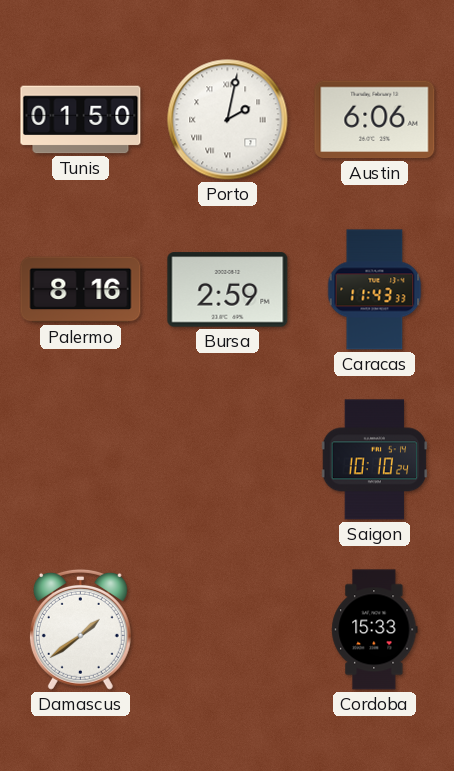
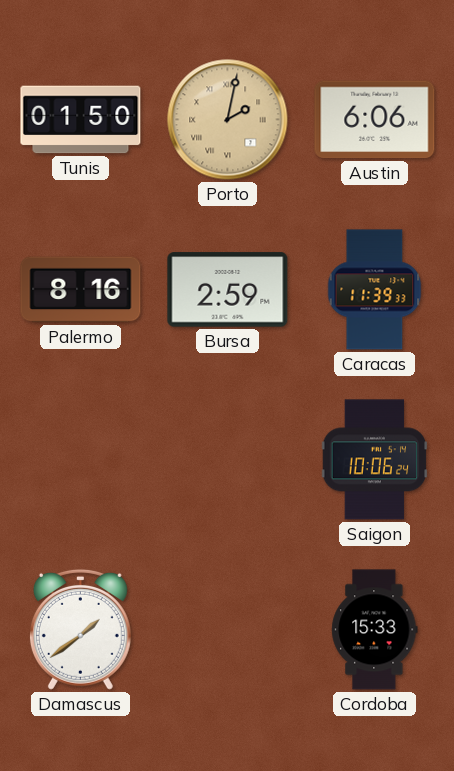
Porto dial: white -> champagne (228, 120)
Caracas: 11:43 -> 11:39 (375, 290)
Saigon: 10:10 -> 10:06 (375, 460)
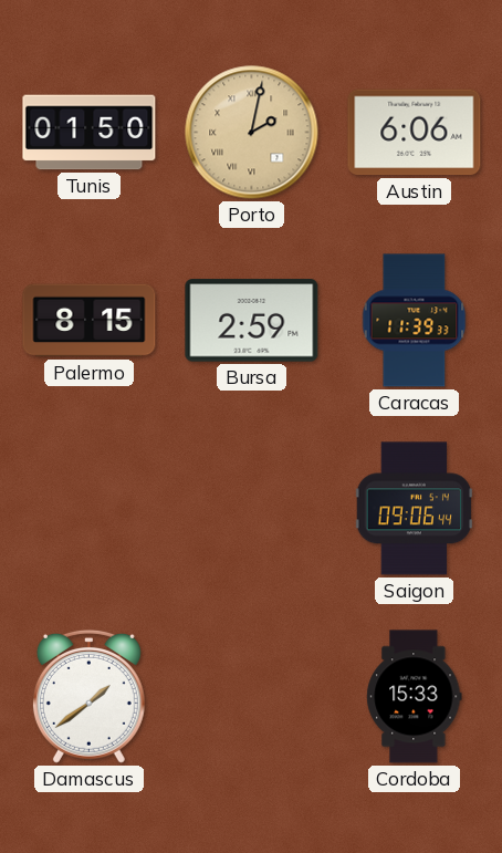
Palermo: 8:16 -> 8:15 (90, 321)
Saigon: 10:06 -> 09:06 (415, 509)
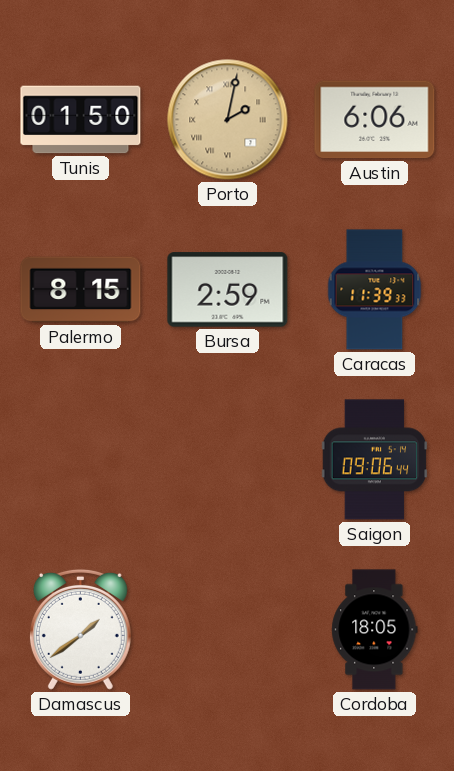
Cordoba: 15:33 -> 18:05 (375, 630)
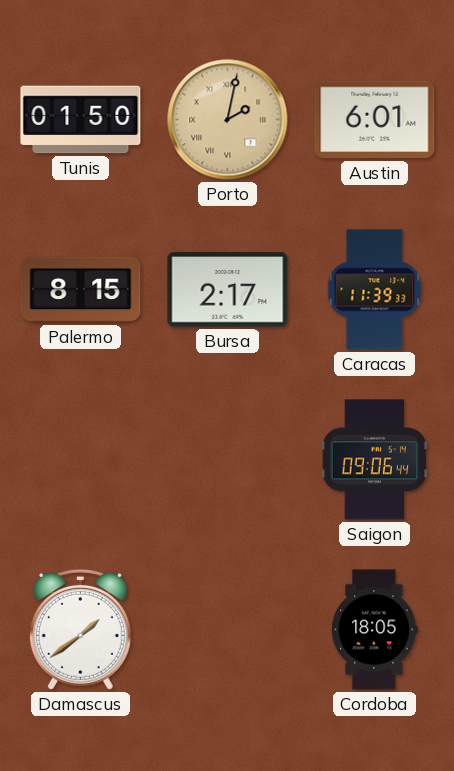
Austin: 6:06 -> 6:01 (375, 120)
Bursa: 2:59 -> 2:17 (228, 290)
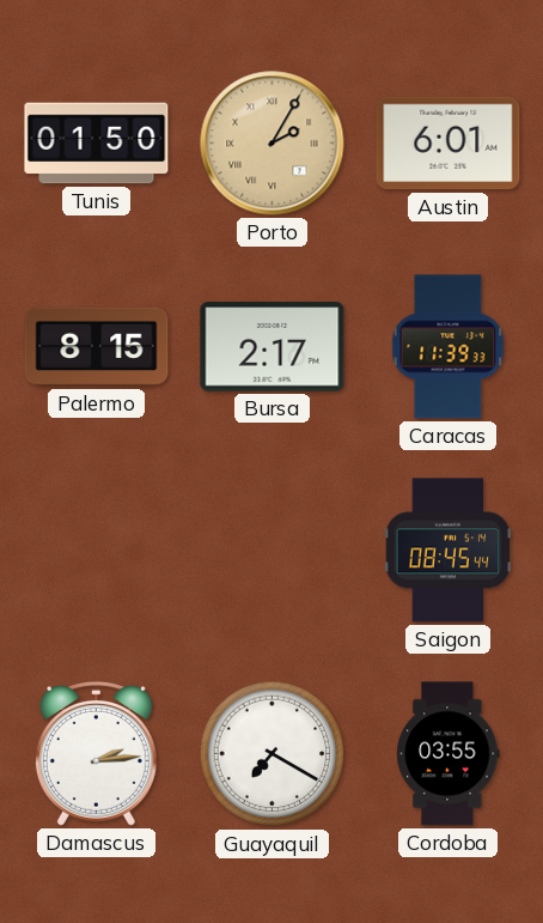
Porto: 2:02 -> 2:05 (273, 144)
Saigon: 09:06 -> 08:45 (449, 551)
Damascus: 1:39 -> 2:14 (96, 753)
Guayaquil: none -> 7:20 (273, 754)
Cordoba: 18:05 -> 03:55 (449, 754)
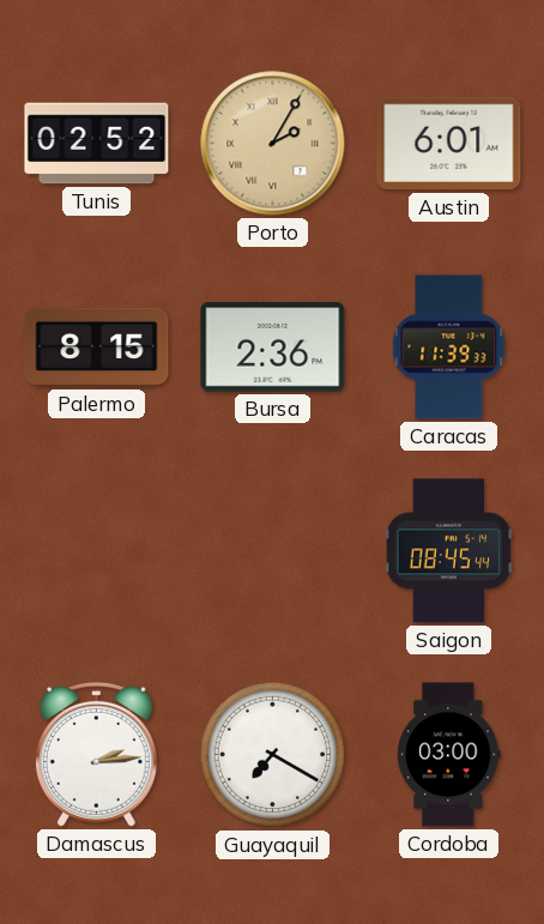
Tunis: 01:50 -> 02:52 (97, 144)
Bursa: 2:17 -> 2:36 (273, 348)
Cordoba: 03:55 -> 03:00 (449, 755)
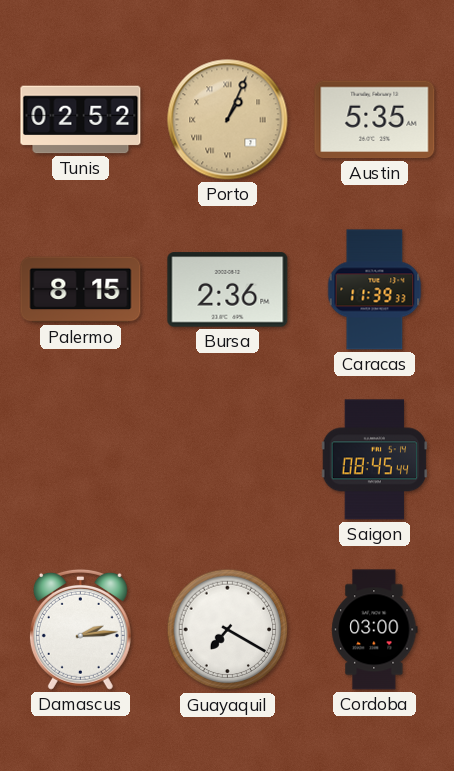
Porto: 2:05 -> 1:04 (228, 120)
Austin: 6:01 -> 5:35 (375, 120)
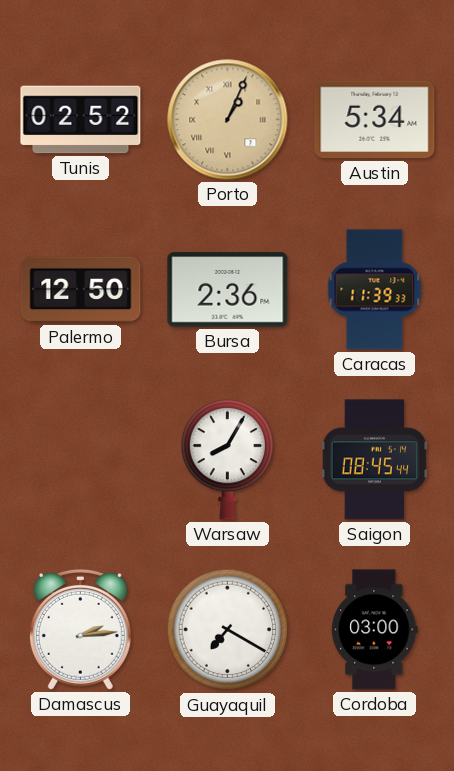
Austin: 5:35 -> 5:34 (375, 120)
Palermo: 8:15 -> 12:50 (81, 290)
Warsaw: none -> 8:05 (228, 459)
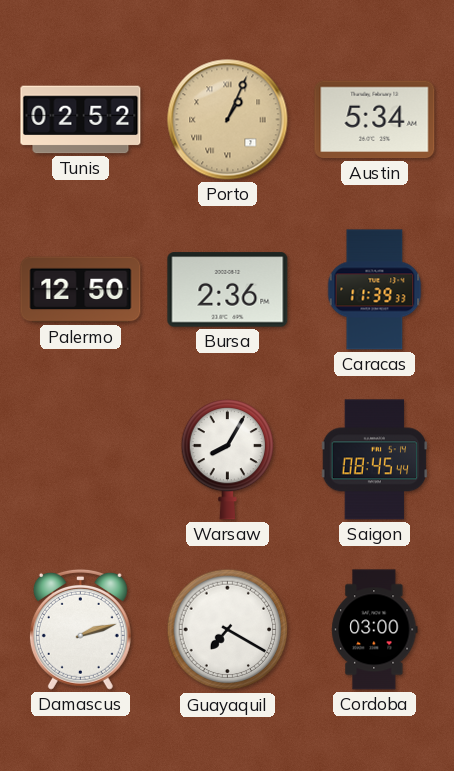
Damascus: 2:14 -> 2:12 (80, 629)
